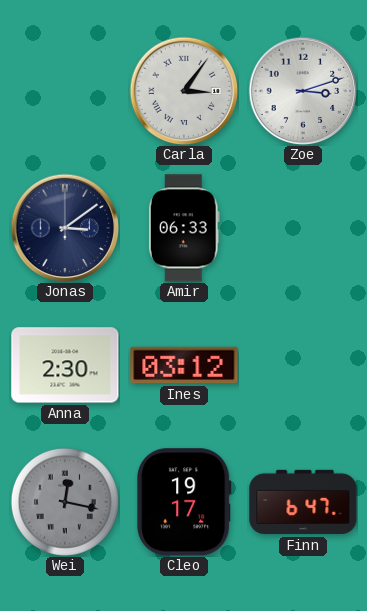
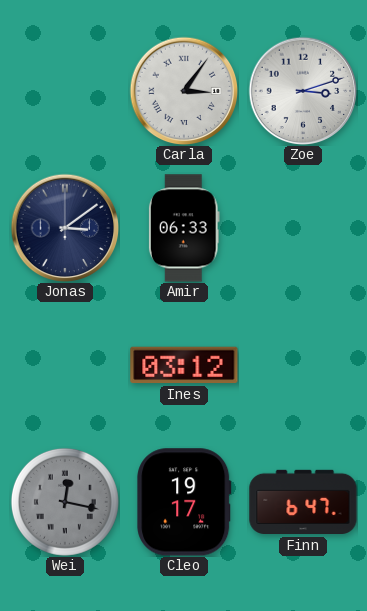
Anna: 2:30 -> none (65, 365)
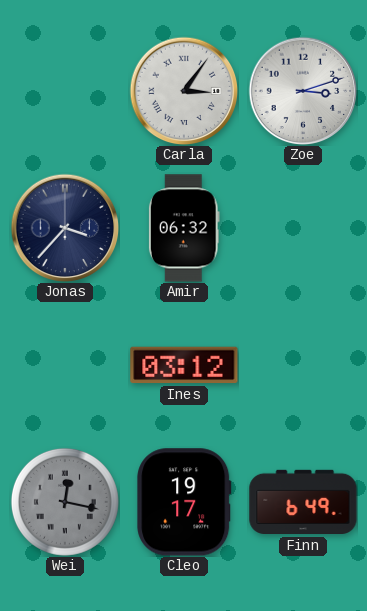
Jonas: 3:09 -> 3:37 (65, 228)
Amir: 06:33 -> 06:32 (184, 228)
Finn: 6:47 -> 6:49 (303, 502)
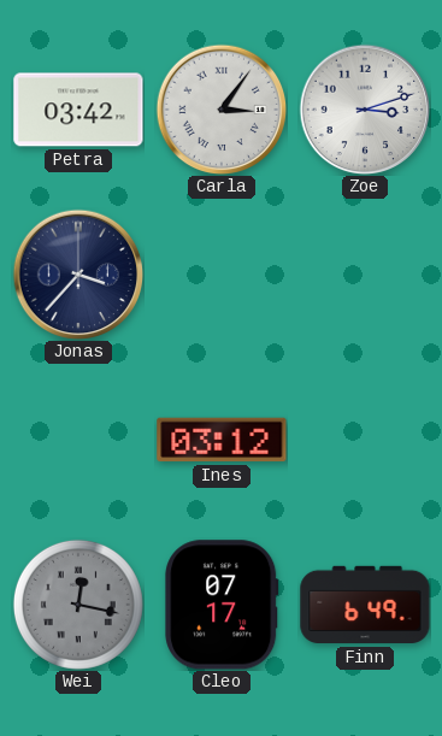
Petra: none -> 03:42 (78, 110)
Amir: 06:32 -> none (184, 228)
Cleo: 19:17 -> 07:17 (222, 605)
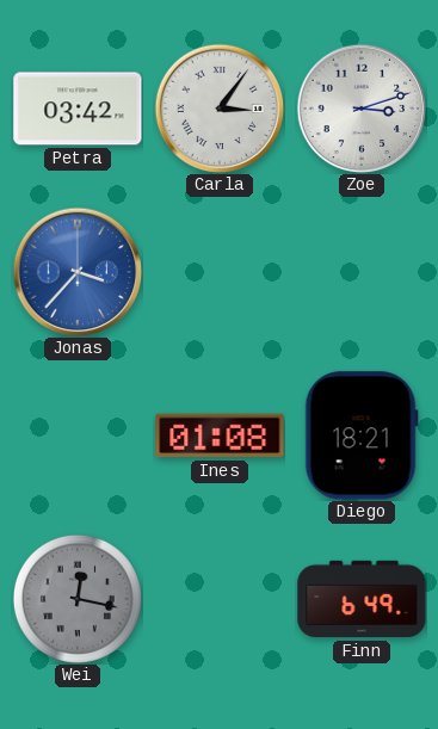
Jonas dial: navy -> blue (78, 272)
Ines: 03:12 -> 01:08 (220, 435)
Diego: none -> 18:21 (362, 435)
Cleo: 07:17 -> none (222, 605)
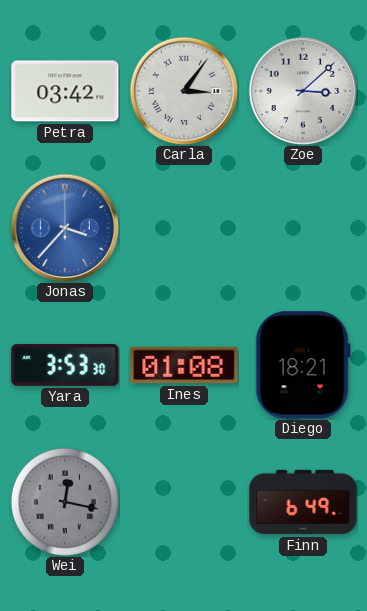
Zoe: 3:12 -> 3:08 (303, 91)
Yara: none -> 3:53 (65, 365)
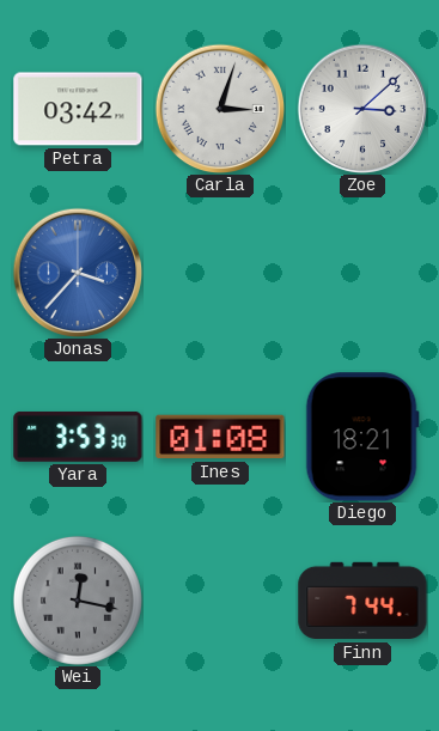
Carla: 3:06 -> 3:03 (220, 109)
Finn: 6:49 -> 7:44 (362, 601)
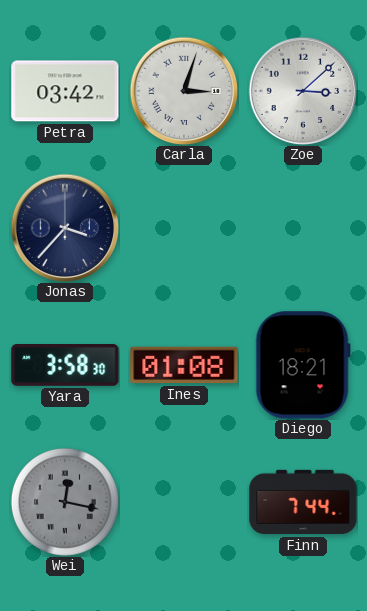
Jonas dial: blue -> navy (65, 228)
Yara: 3:53 -> 3:58 (65, 365)
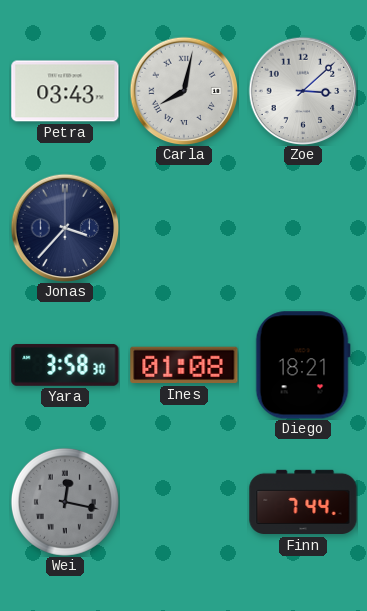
Petra: 03:42 -> 03:43 (65, 91)
Carla: 3:03 -> 8:02 (184, 91)
